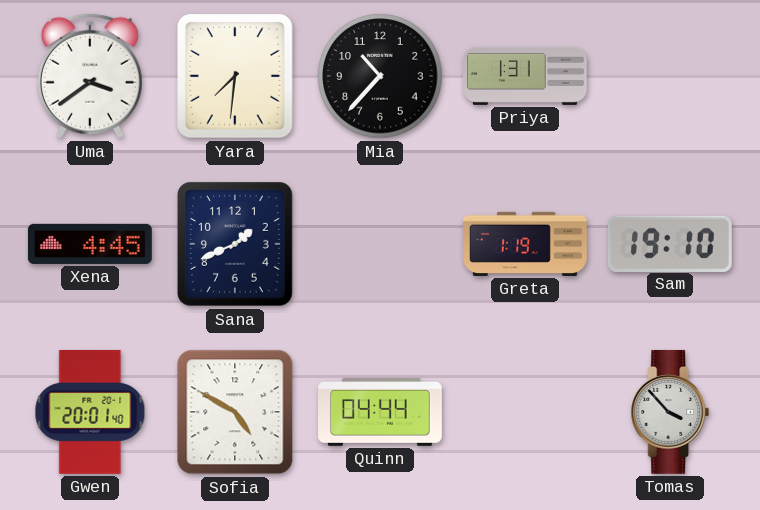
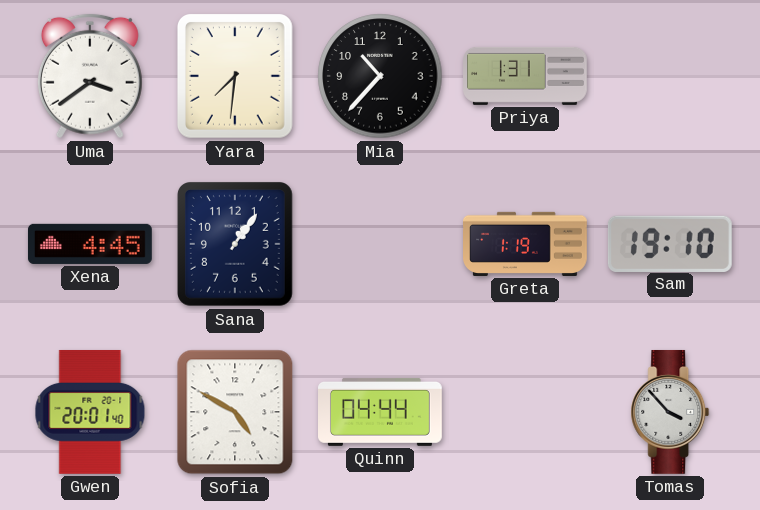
Sana: 1:41 -> 1:06 (236, 245)
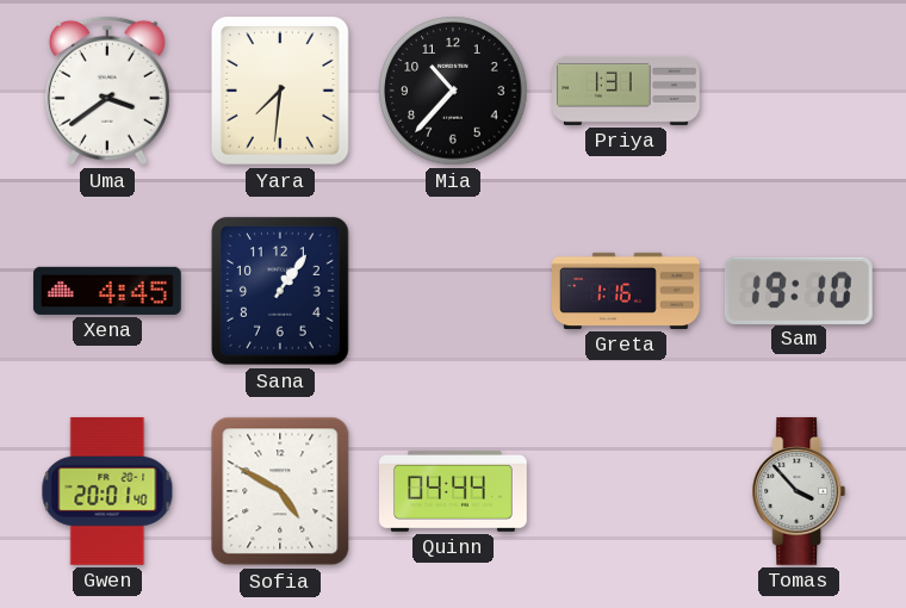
Greta: 1:19 -> 1:16 (627, 291)
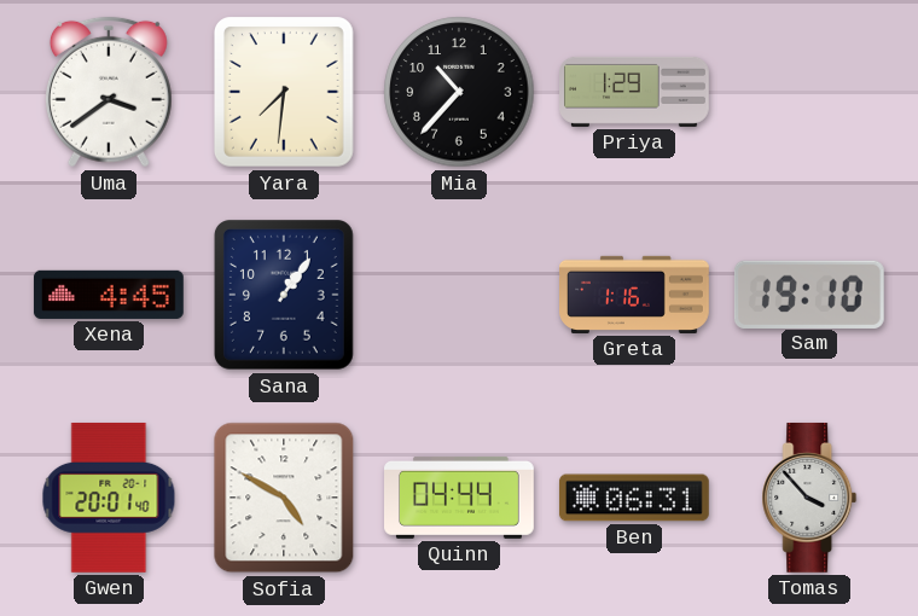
Priya: 1:31 -> 1:29 (635, 92)
Ben: none -> 06:31 (634, 498)
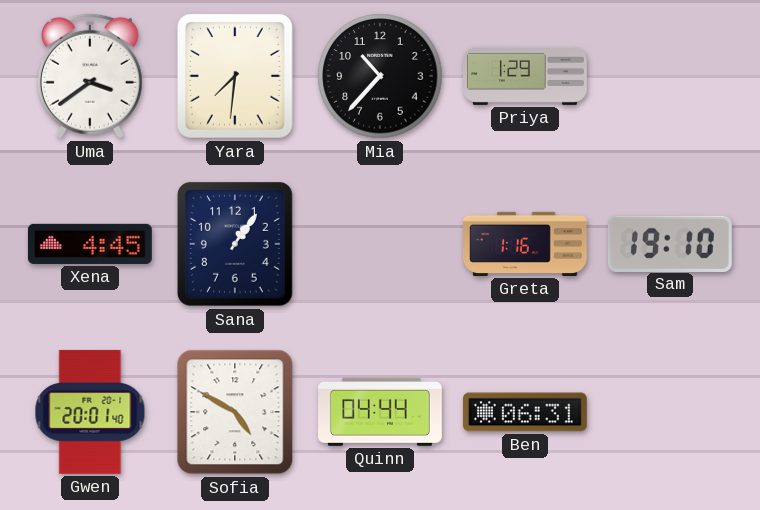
Tomas: 3:53 -> none (809, 498)
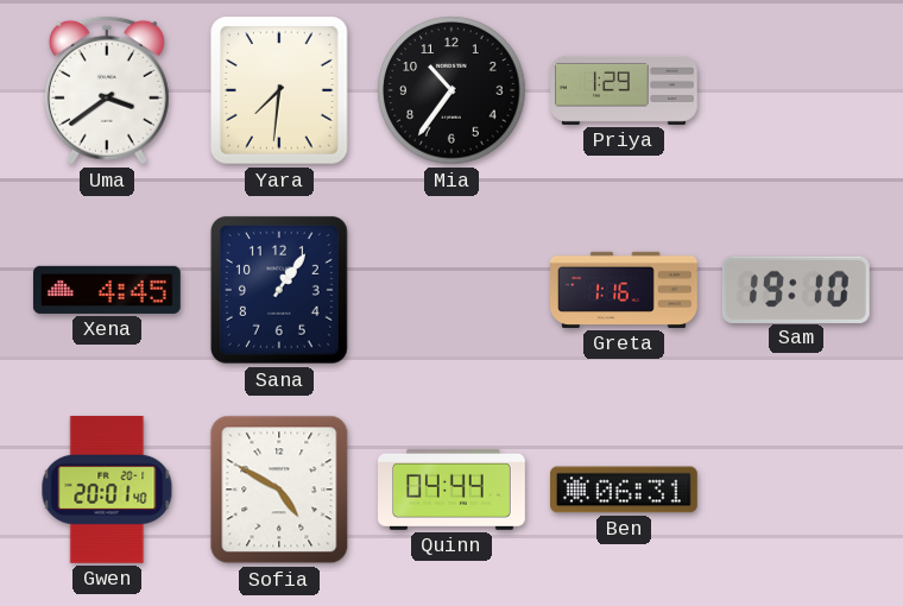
Mia: 10:37 -> 10:36 (451, 90)
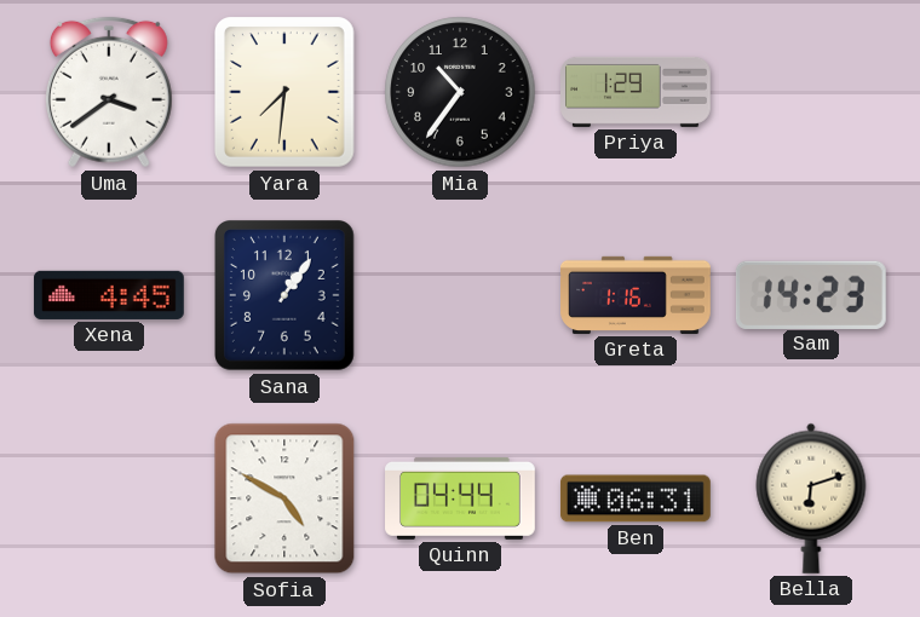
Sam: 19:10 -> 14:23 (811, 294)
Gwen: 20:01 -> none (107, 490)
Bella: none -> 6:12 (811, 498)
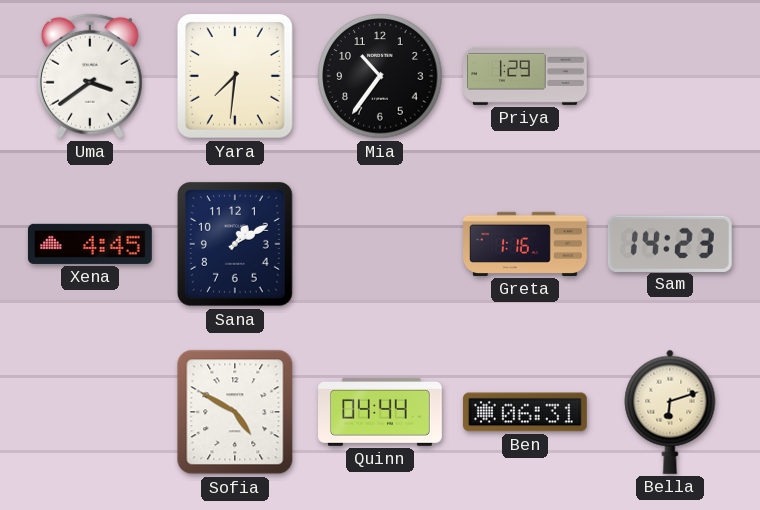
Sana: 1:06 -> 1:10 (236, 245)
